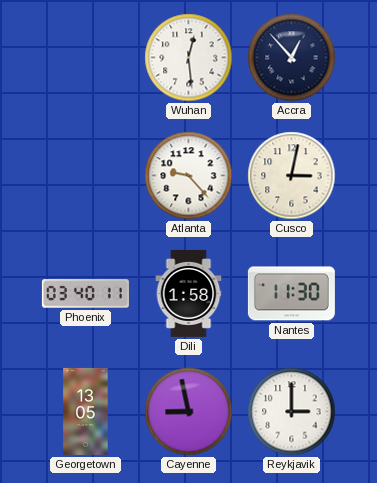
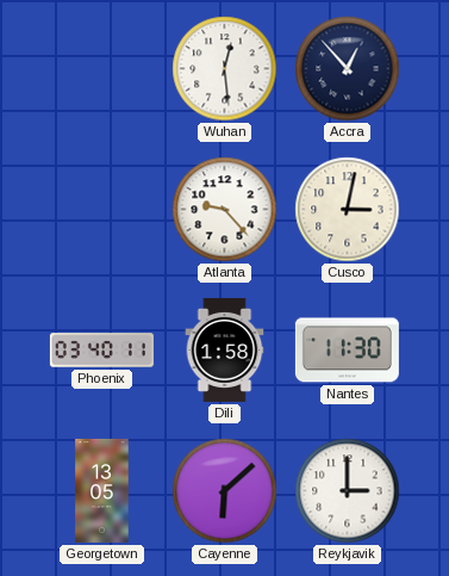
Cayenne: 8:58 -> 6:08 (225, 491)
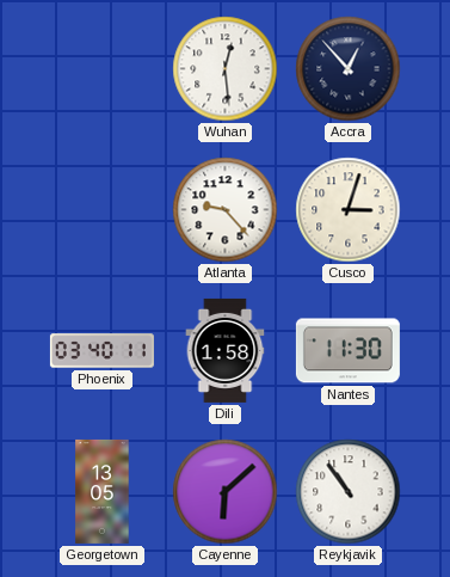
Cusco: 3:02 -> 3:03 (349, 210)
Reykjavik: 3:00 -> 10:54 (349, 492)
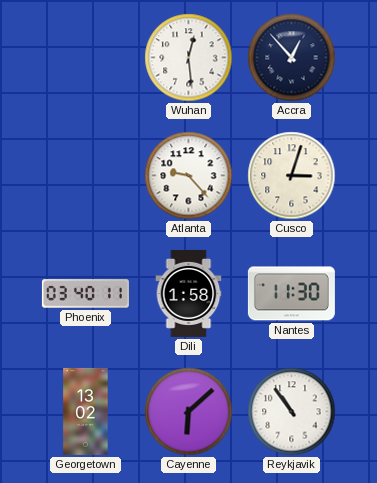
Georgetown: 13:05 -> 13:02 (86, 411)
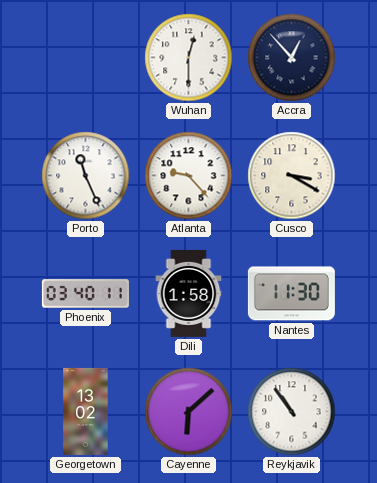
Wuhan: 12:29 -> 12:30 (189, 58)
Porto: none -> 11:26 (86, 176)
Cusco: 3:03 -> 3:20 (292, 176)
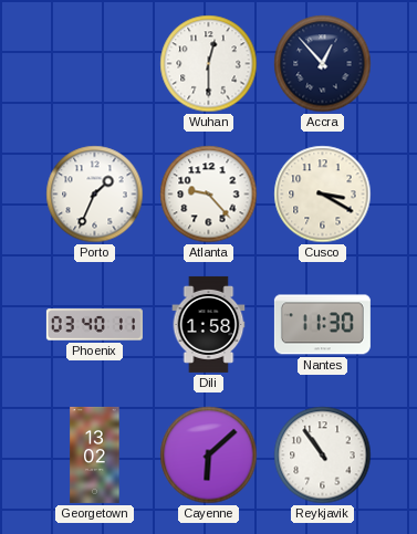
Porto: 11:26 -> 1:34 (95, 195)
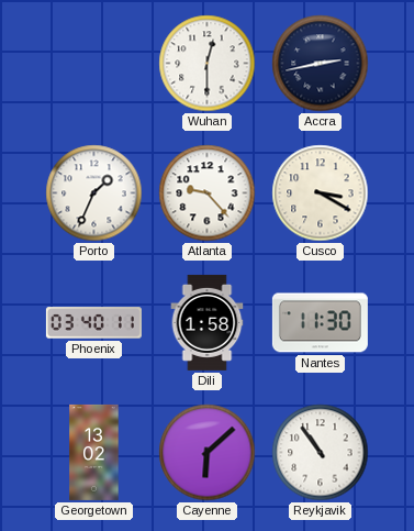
Accra: 12:53 -> 2:43 (321, 64)
